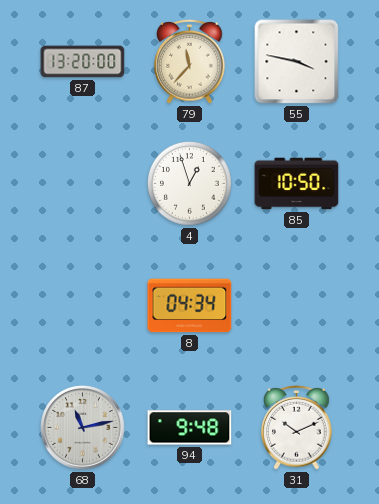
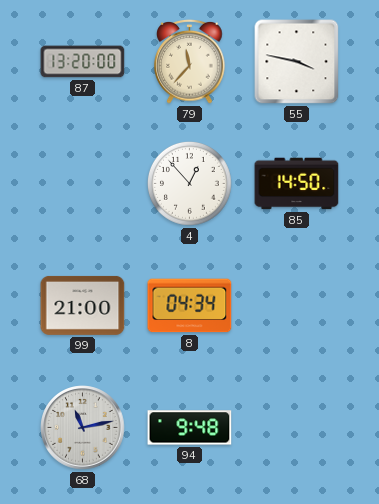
4: 12:57 -> 12:53 (189, 183)
85: 10:50 -> 14:50 (297, 184)
99: none -> 21:00 (83, 305)
31: 10:11 -> none (297, 428)
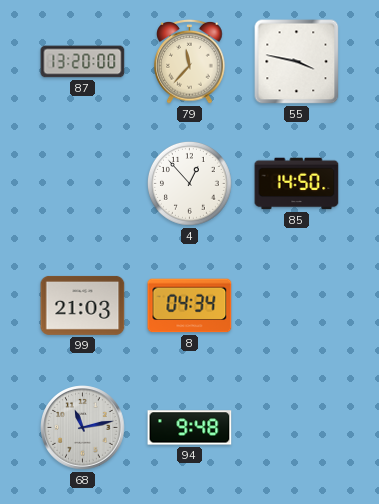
99: 21:00 -> 21:03 (83, 305)
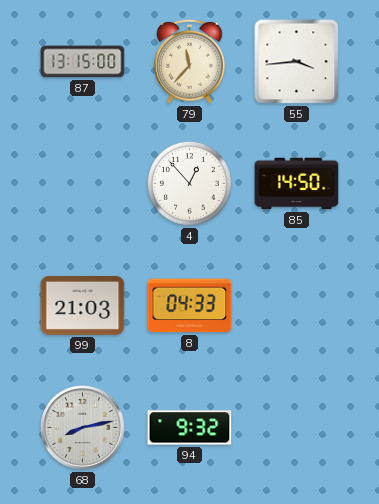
87: 13:20 -> 13:15 (83, 62)
55: 3:47 -> 3:44 (297, 62)
8: 04:34 -> 04:33 (190, 306)
68: 11:13 -> 8:13 (83, 428)
94: 9:48 -> 9:32 (190, 428)
